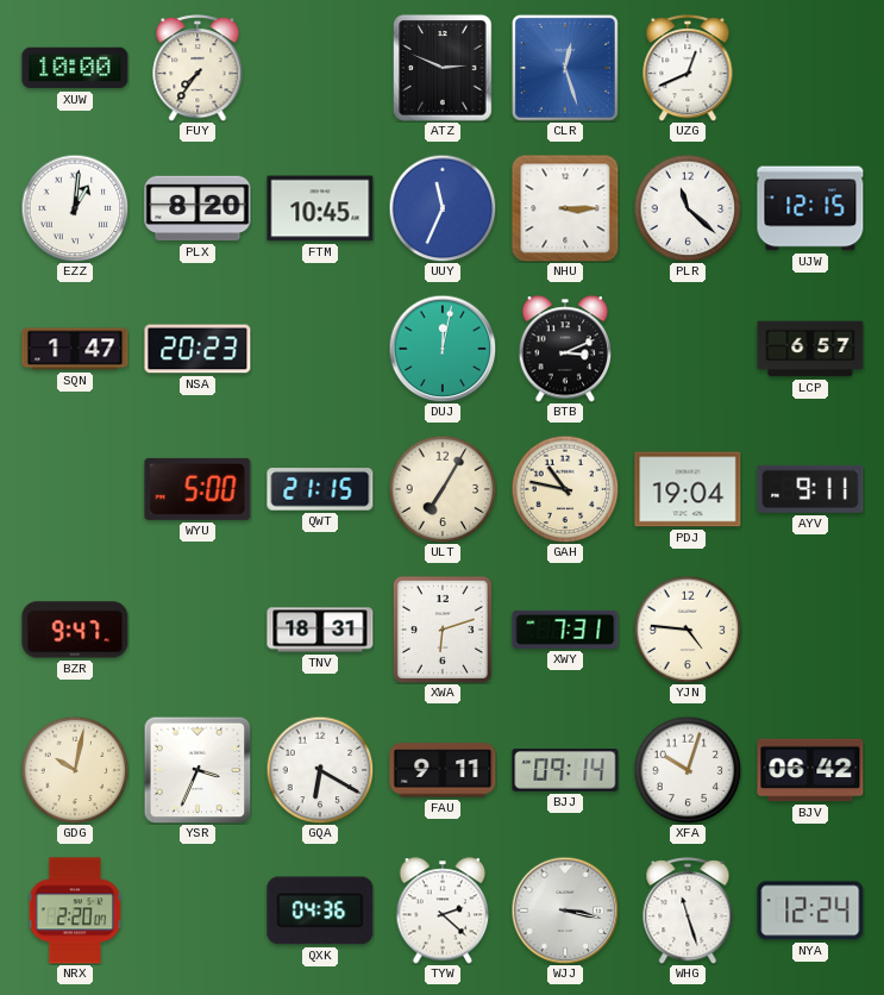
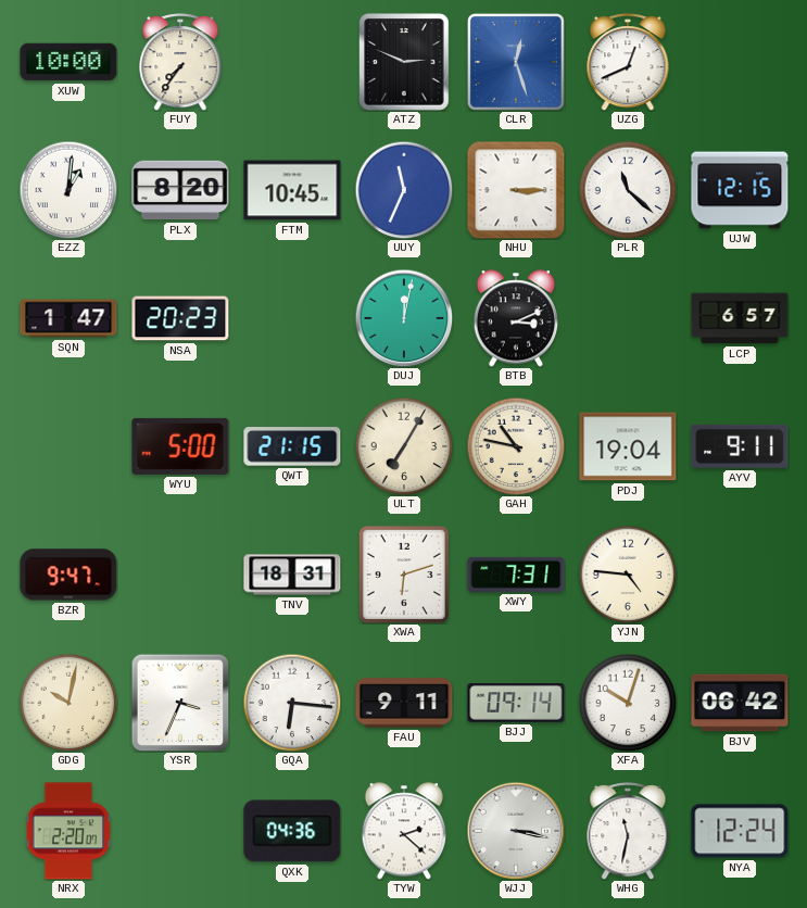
GQA: 6:20 -> 6:16 (292, 703)
WHG: 11:27 -> 11:32 (628, 831)
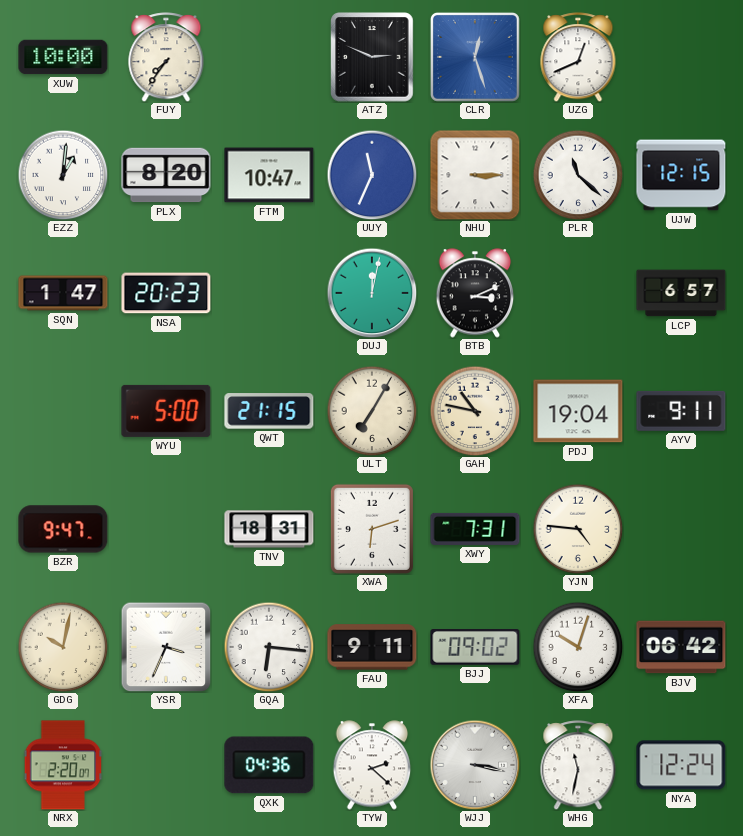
FTM: 10:45 -> 10:47 (269, 175)
BJJ: 09:14 -> 09:02 (475, 648)
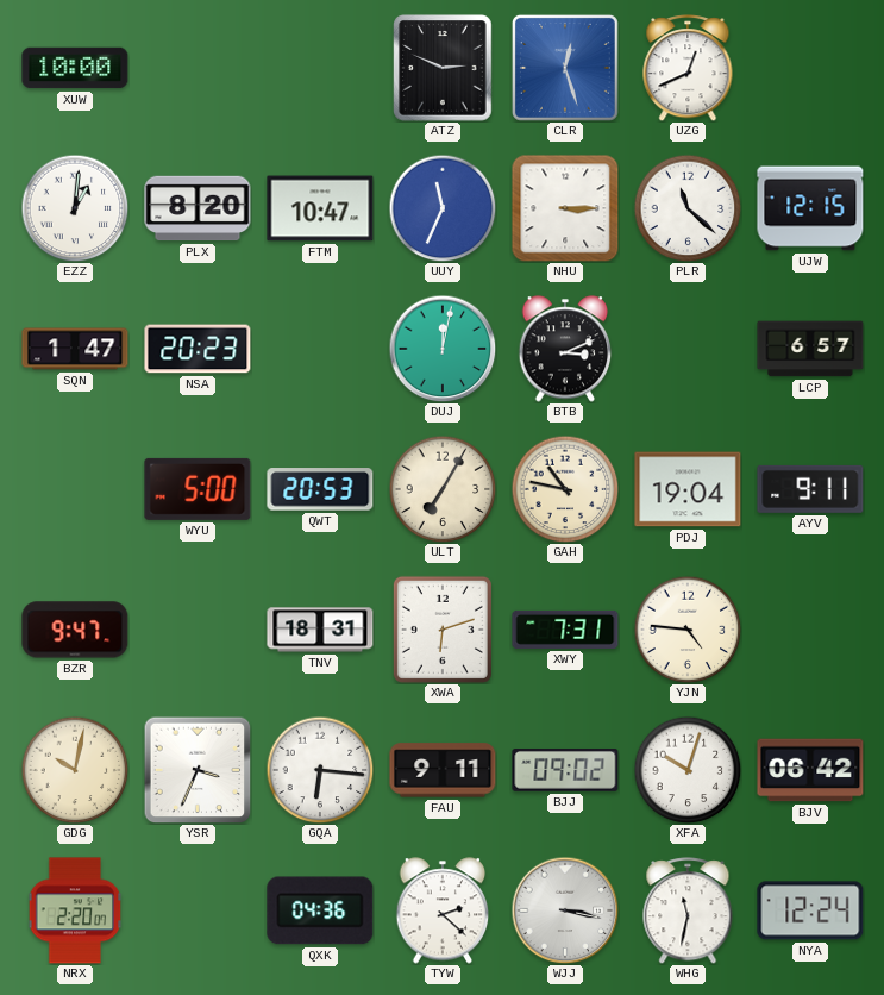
FUY: 7:36 -> none (166, 57)
QWT: 21:15 -> 20:53 (320, 489)
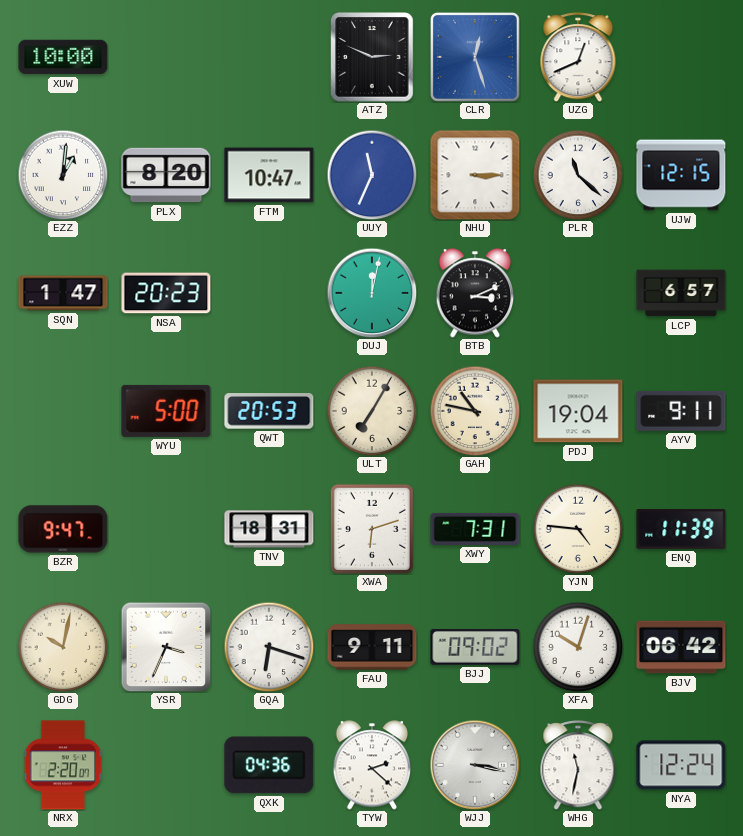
ENQ: none -> 11:39 (681, 529)
GQA: 6:16 -> 6:18 (269, 647)
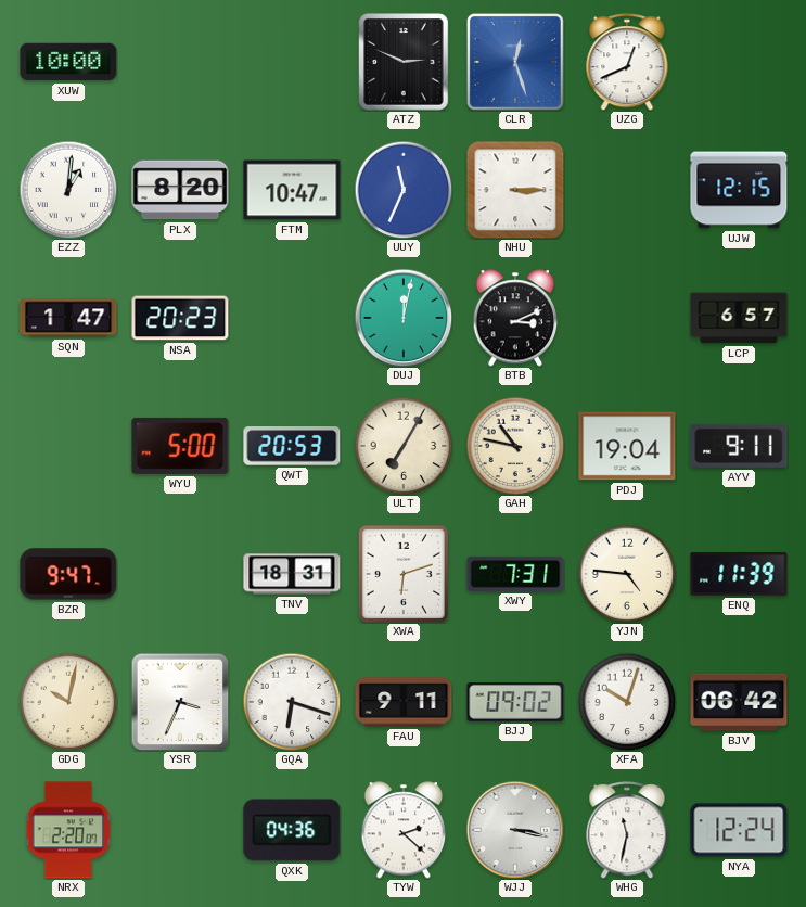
PLR: 11:22 -> none (578, 175)
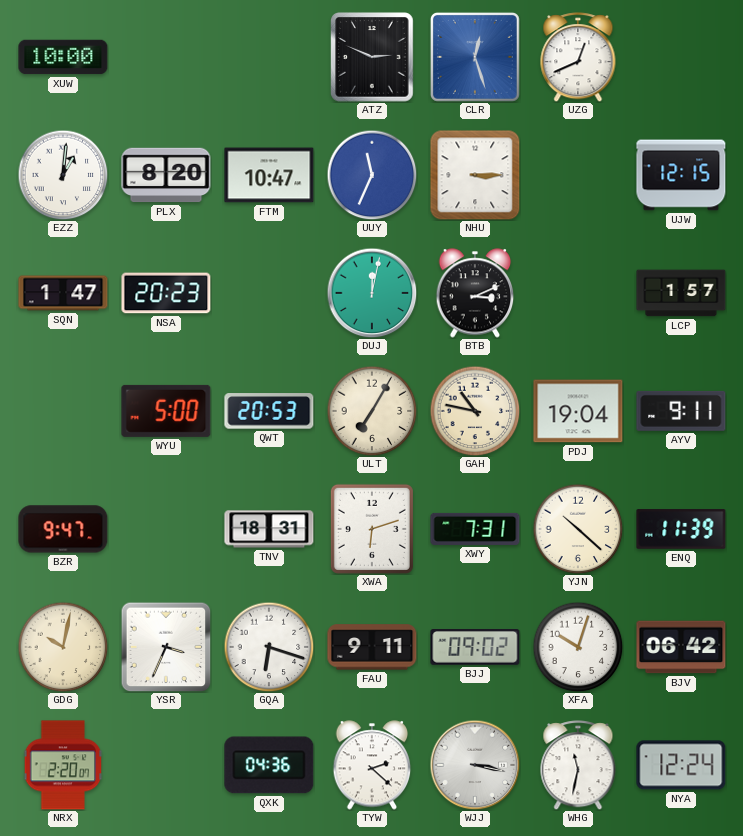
LCP: 6:57 -> 1:57 (681, 293)
YJN: 4:46 -> 10:22 (578, 529)
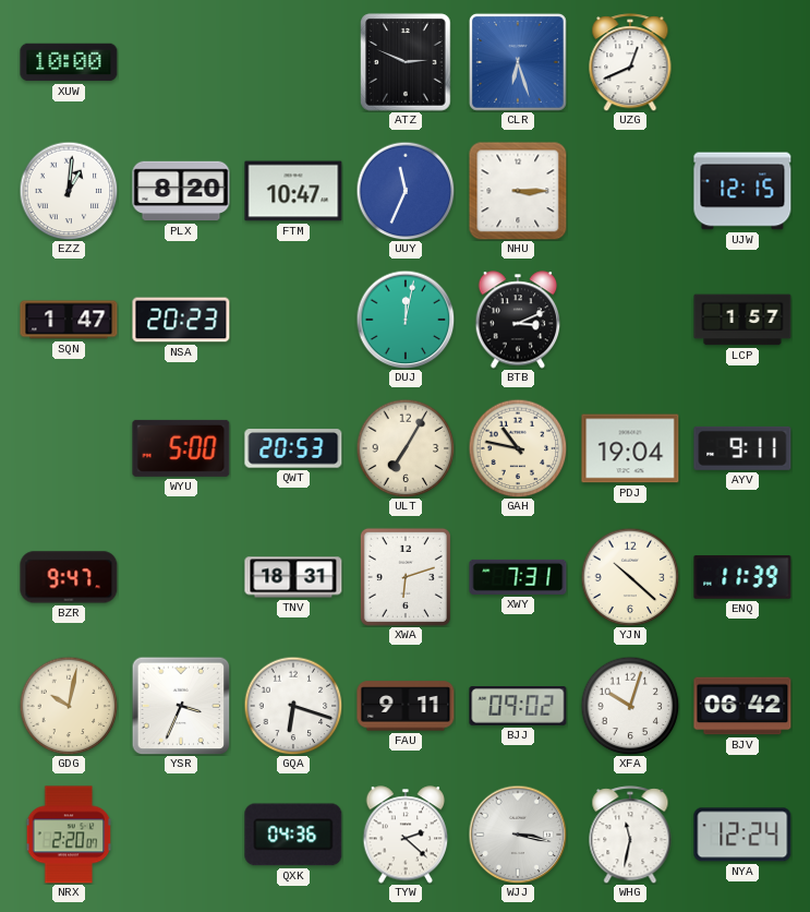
CLR: 12:27 -> 6:27 (518, 62)
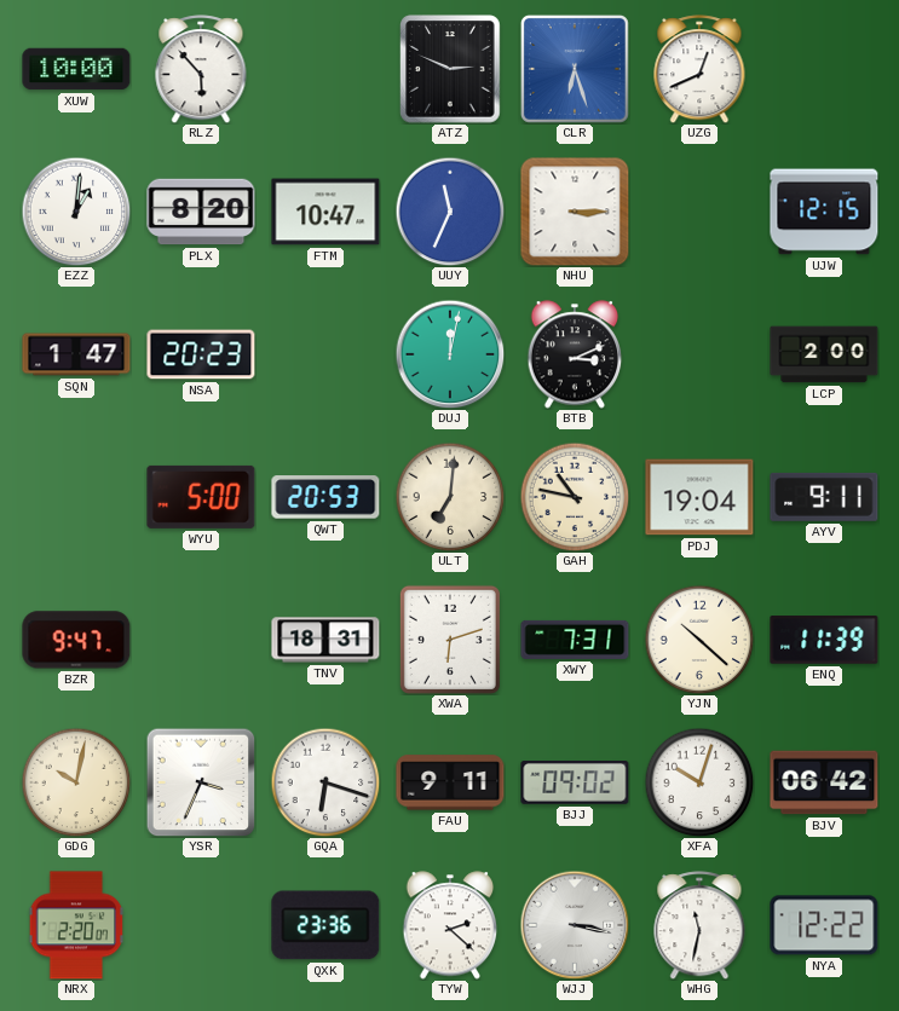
RLZ: none -> 5:53 (201, 69)
LCP: 1:57 -> 2:00 (824, 354)
ULT: 7:05 -> 7:01 (450, 497)
QXK: 04:36 -> 23:36 (325, 925)
NYA: 12:24 -> 12:22 (824, 925)
